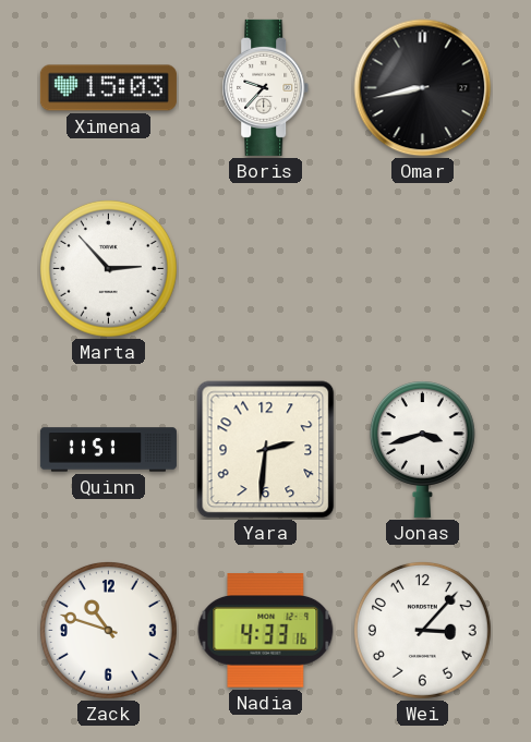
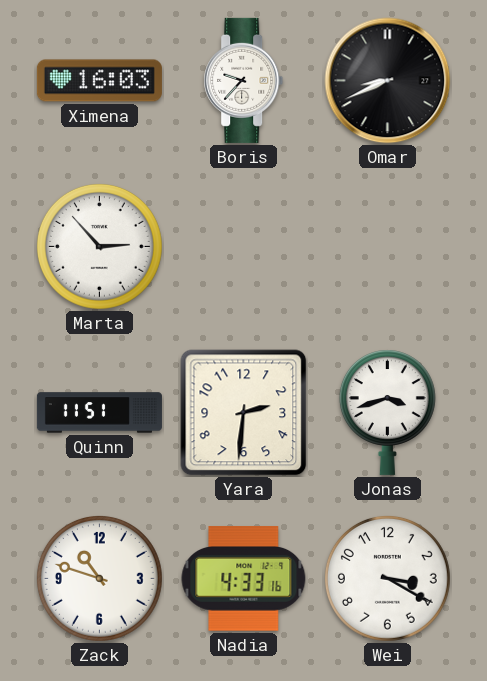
Ximena: 15:03 -> 16:03 (99, 81)
Omar: 8:43 -> 8:41 (388, 81)
Wei: 3:07 -> 3:20 (387, 578)
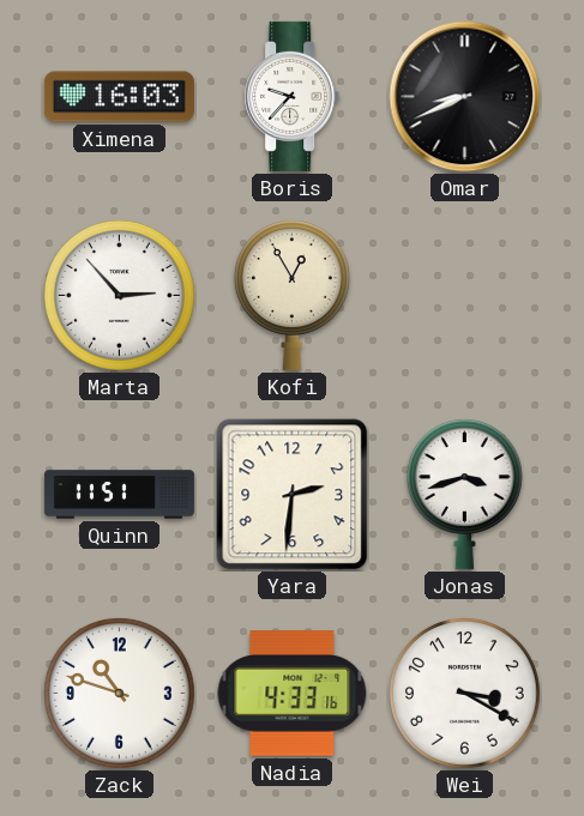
Kofi: none -> 12:55 (291, 295)
